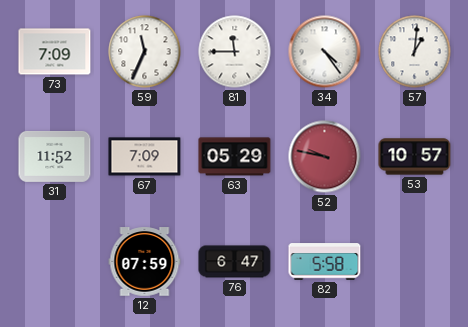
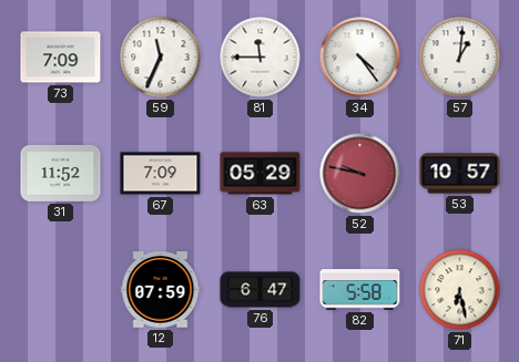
71: none -> 6:28 (460, 290)
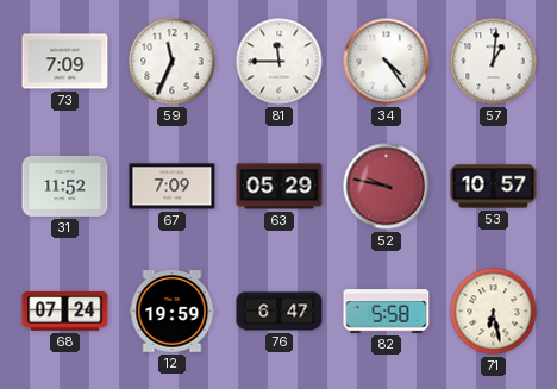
68: none -> 07:24 (65, 312)
12: 07:59 -> 19:59 (173, 312)
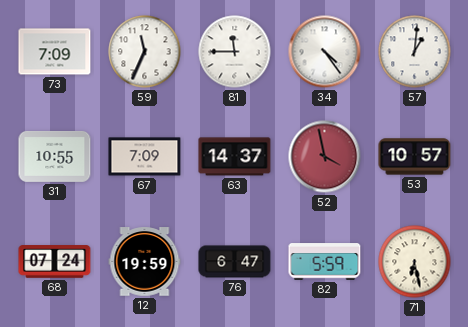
31: 11:52 -> 10:55 (55, 156)
63: 05:29 -> 14:37 (235, 157)
52: 9:47 -> 3:58 (325, 157)
82: 5:58 -> 5:59 (325, 262)
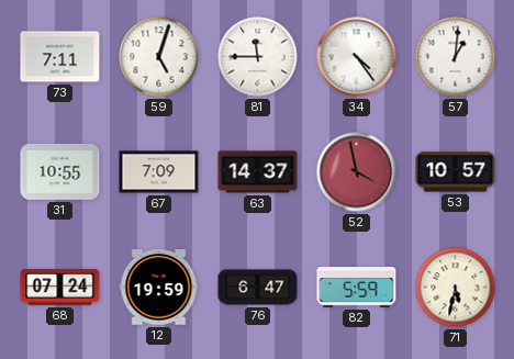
73: 7:09 -> 7:11 (60, 57)
59: 11:34 -> 5:03 (159, 57)
71: 6:28 -> 5:32 (456, 288)
